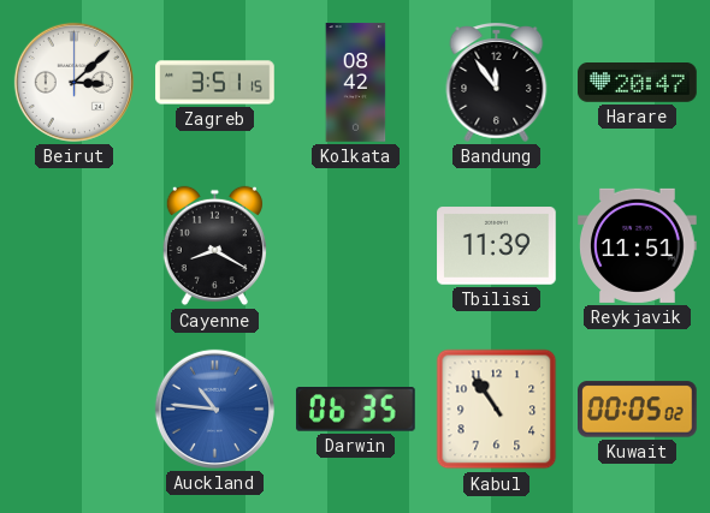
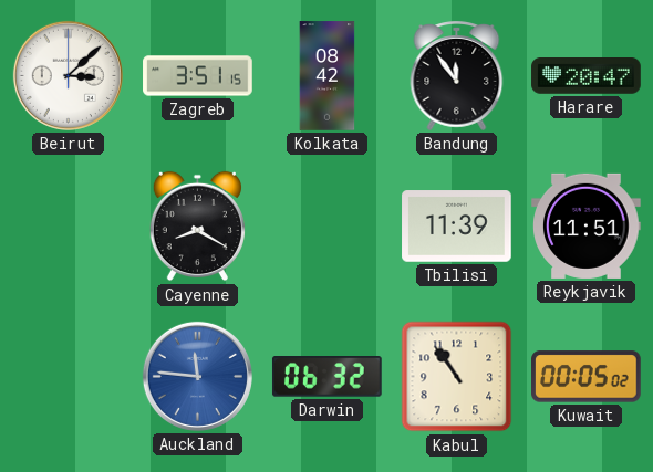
Auckland: 10:46 -> 11:46 (197, 376)
Darwin: 06:35 -> 06:32 (328, 377)
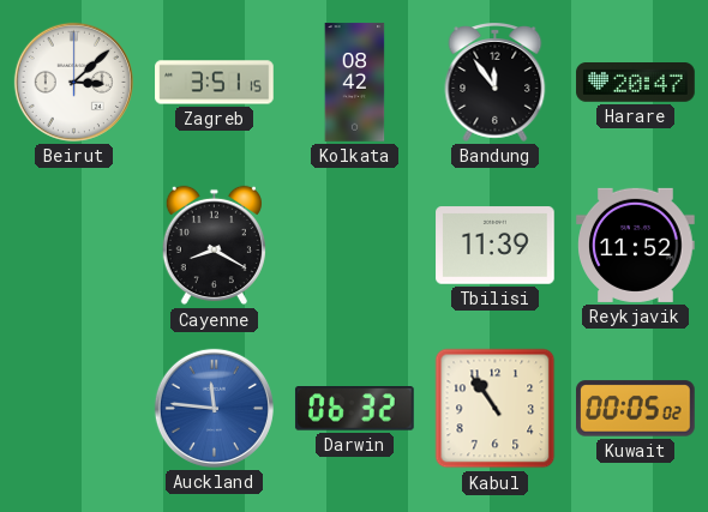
Reykjavik: 11:51 -> 11:52 (636, 245)
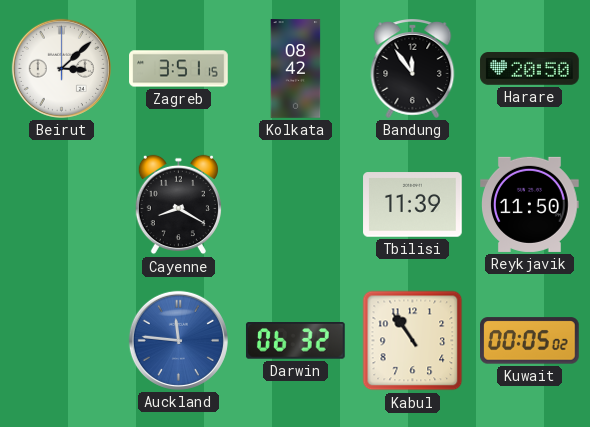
Harare: 20:47 -> 20:50 (530, 69)
Reykjavik: 11:52 -> 11:50 (530, 204)
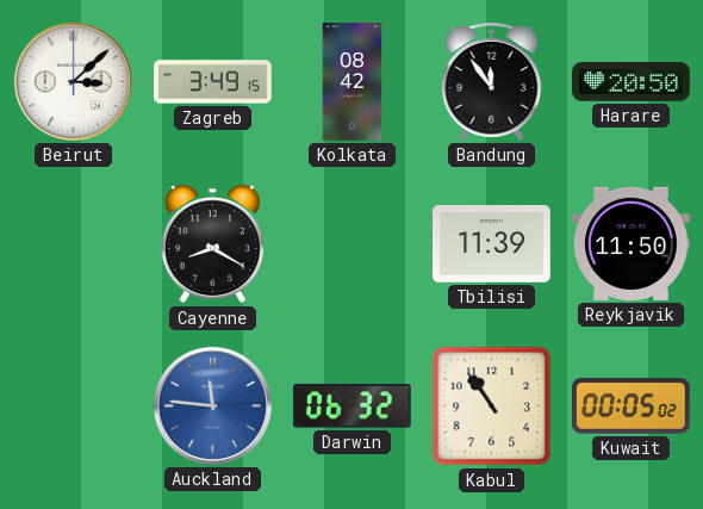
Zagreb: 3:51 -> 3:49 (213, 82)
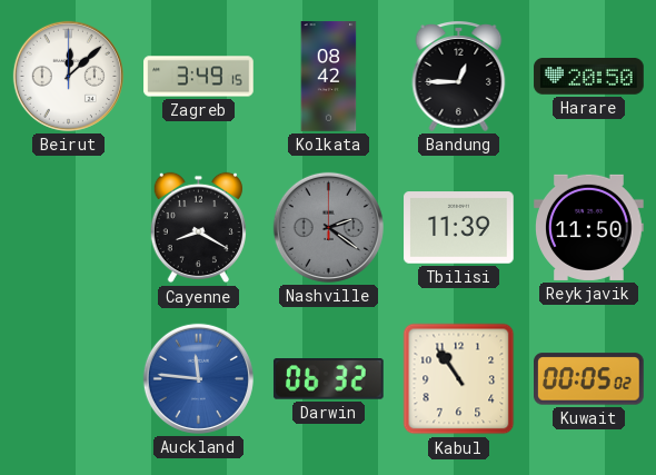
Beirut: 3:08 -> 12:08 (68, 76)
Bandung: 11:54 -> 12:45 (459, 76)
Nashville: none -> 2:21 (328, 227)
